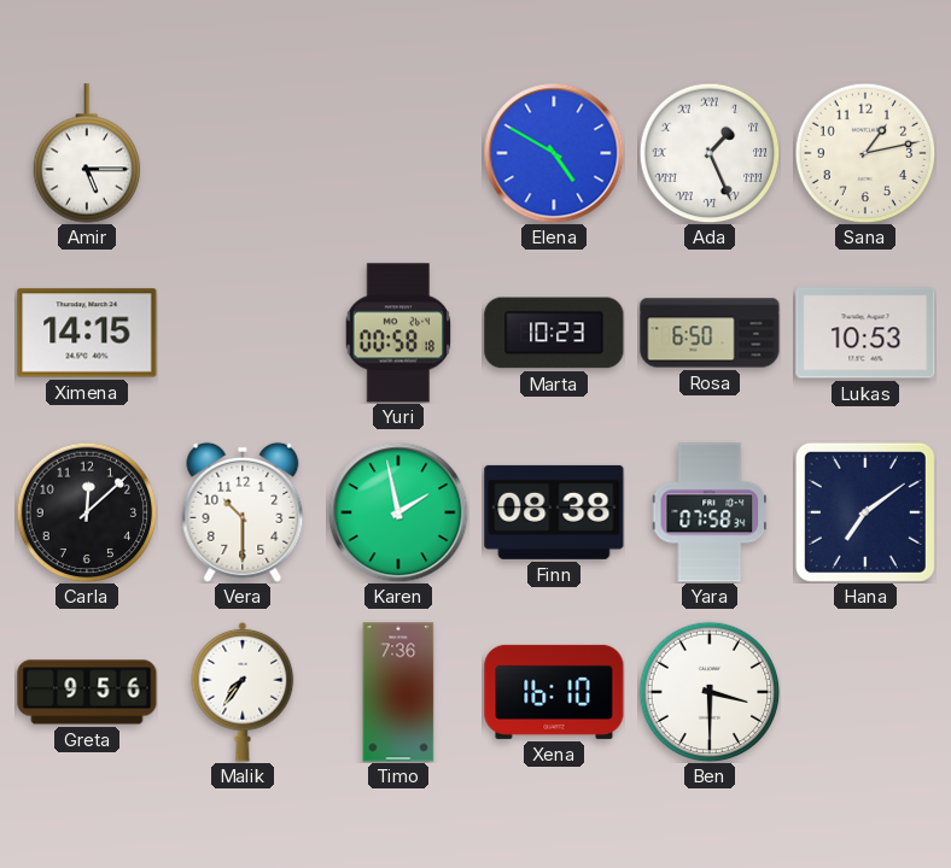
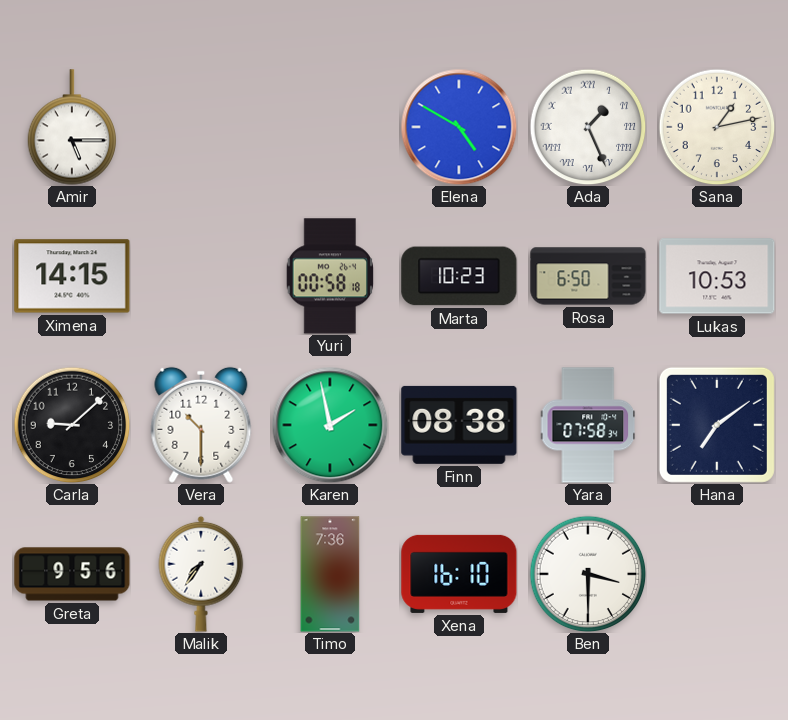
Carla: 12:08 -> 9:08 (72, 425)
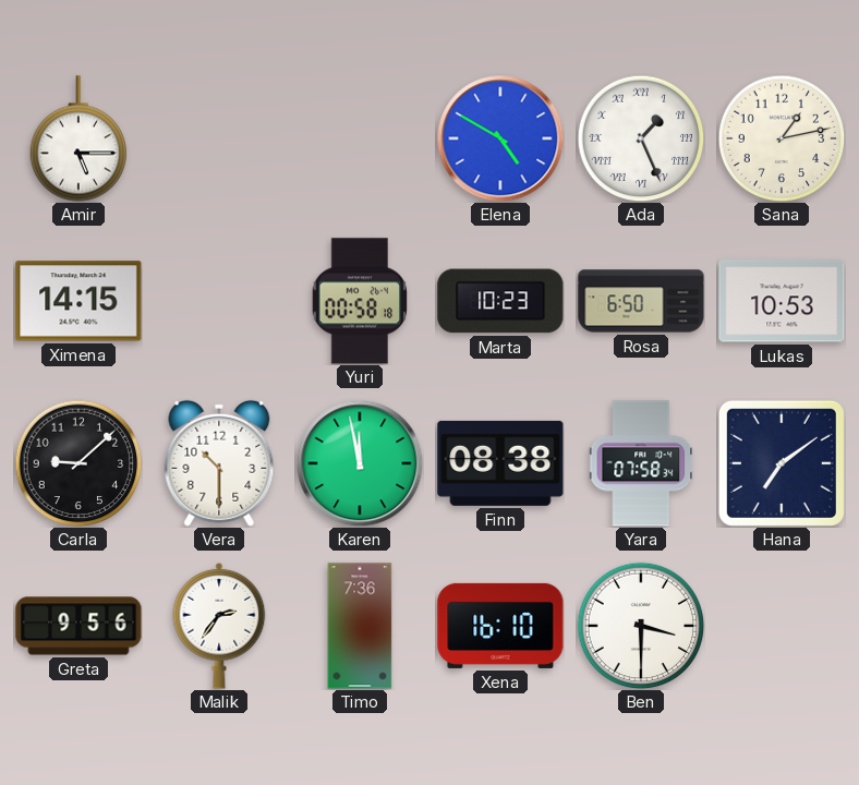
Karen: 1:58 -> 11:58 (360, 463)
Malik: 7:36 -> 2:36 (219, 626)
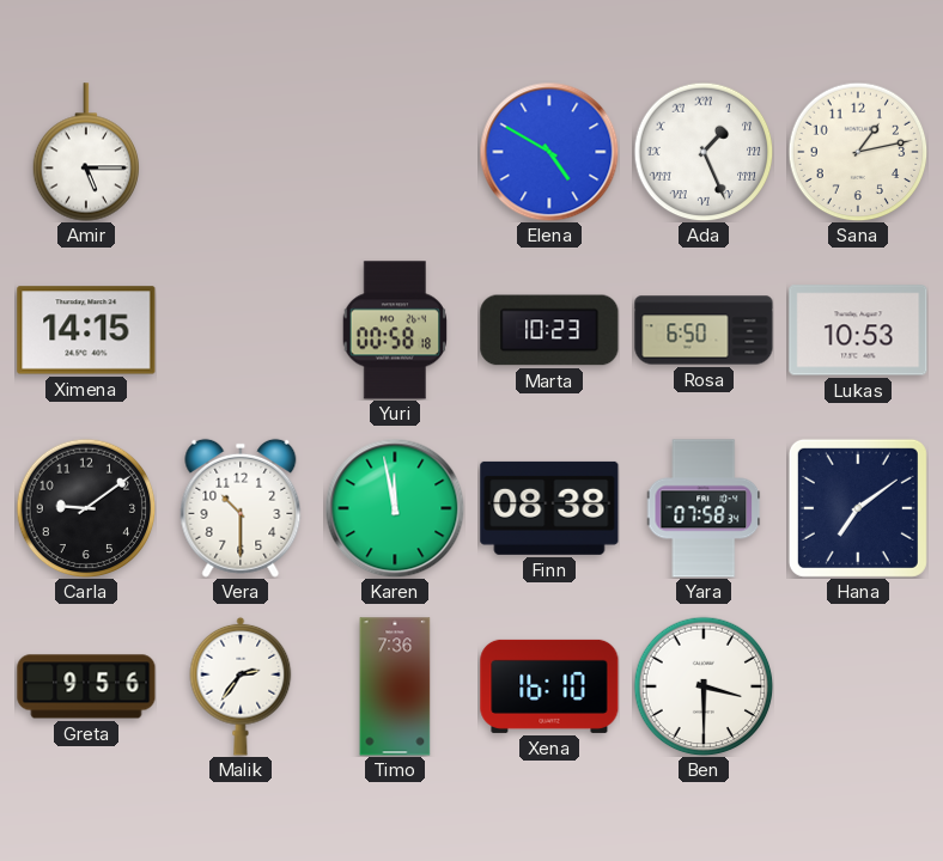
Carla: 9:08 -> 9:09 (86, 508)
